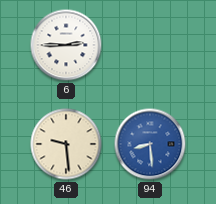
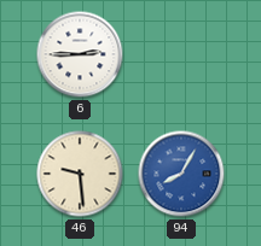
94: 8:29 -> 8:05 (181, 174)
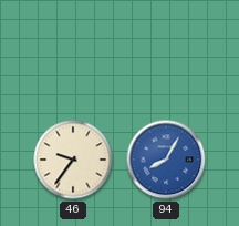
6: 2:45 -> none (80, 54)
46: 9:29 -> 9:36 (73, 160)
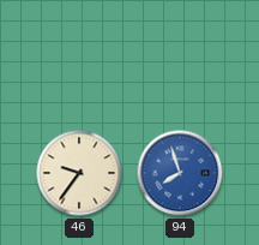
94: 8:05 -> 7:57 (180, 173)
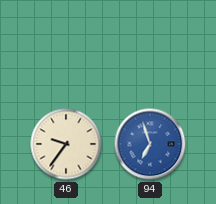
94: 7:57 -> 6:57 (150, 144)
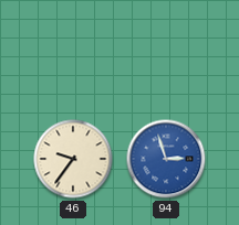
94: 6:57 -> 2:57 (166, 159)
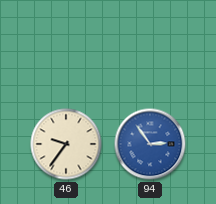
94: 2:57 -> 2:54 (150, 144)
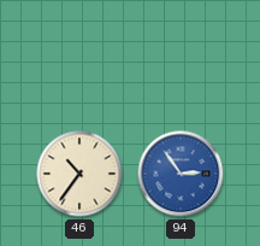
46: 9:36 -> 10:36 (79, 174)
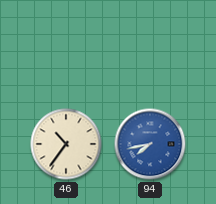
94: 2:54 -> 7:43 (150, 144)
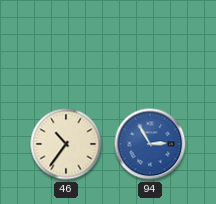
94: 7:43 -> 2:55 (150, 144)
